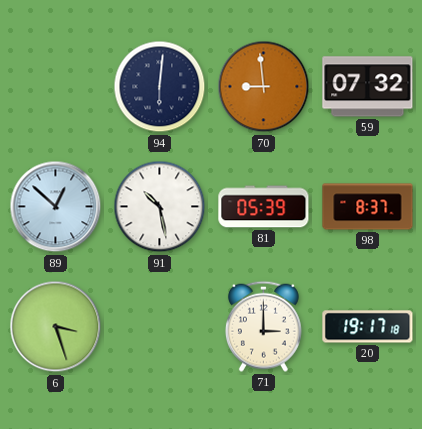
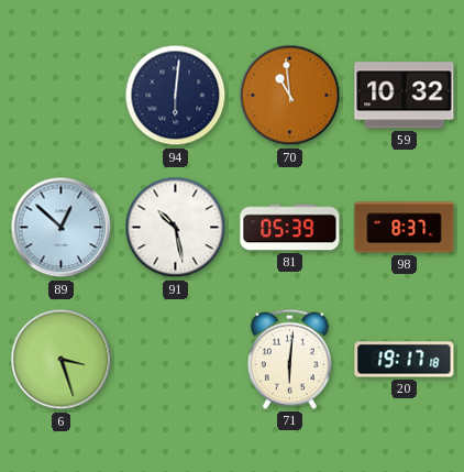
70: 8:59 -> 10:59 (290, 96)
59: 07:32 -> 10:32 (405, 96)
71: 3:00 -> 6:01 (289, 359)
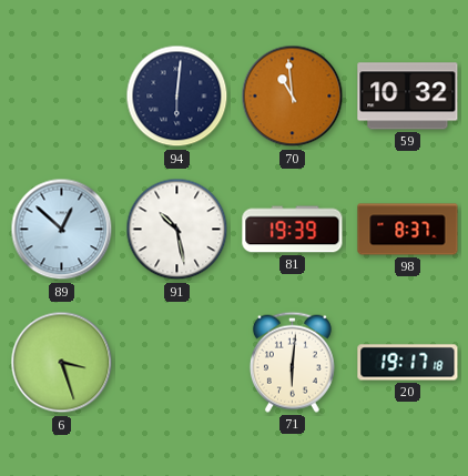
81: 05:39 -> 19:39 (293, 230)
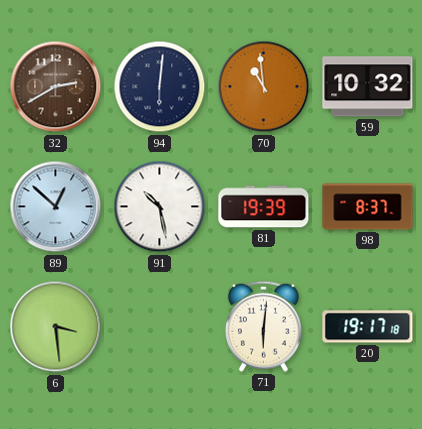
32: none -> 2:40 (56, 87)
6: 3:27 -> 3:29 (56, 327)
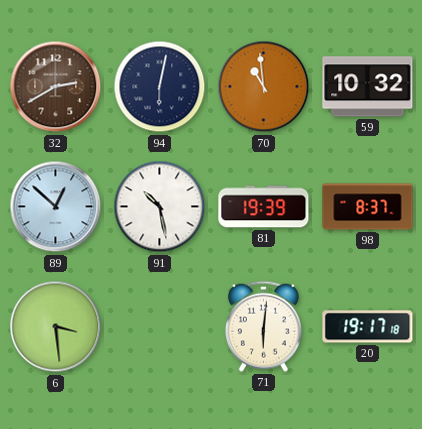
94: 6:01 -> 6:02 (160, 87)
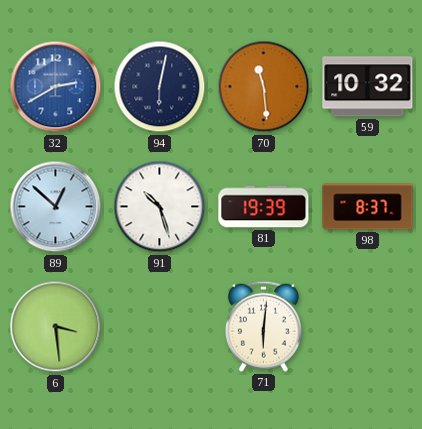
32 dial: brown -> blue (56, 87)
70: 10:59 -> 11:29 (264, 87)
91: 10:28 -> 10:27 (160, 207)
20: 19:17 -> none (368, 327)
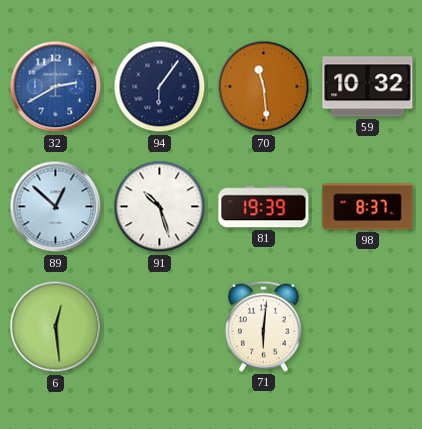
94: 6:02 -> 6:06 (160, 87)
6: 3:29 -> 12:29 (56, 327)
